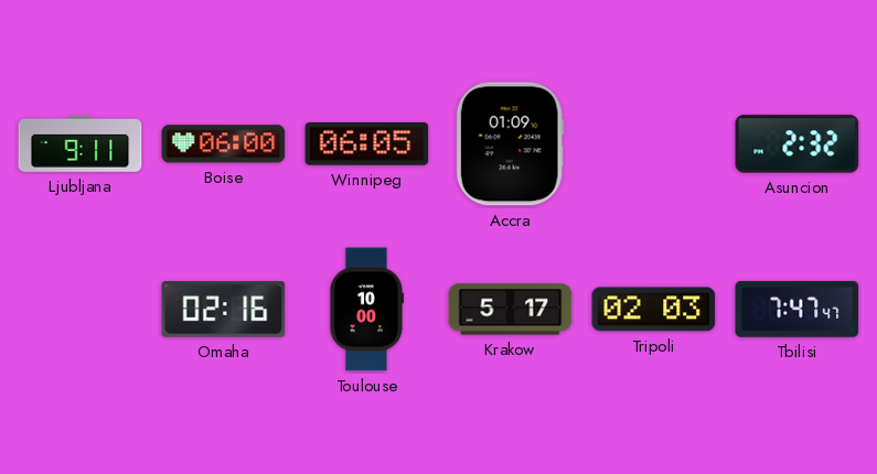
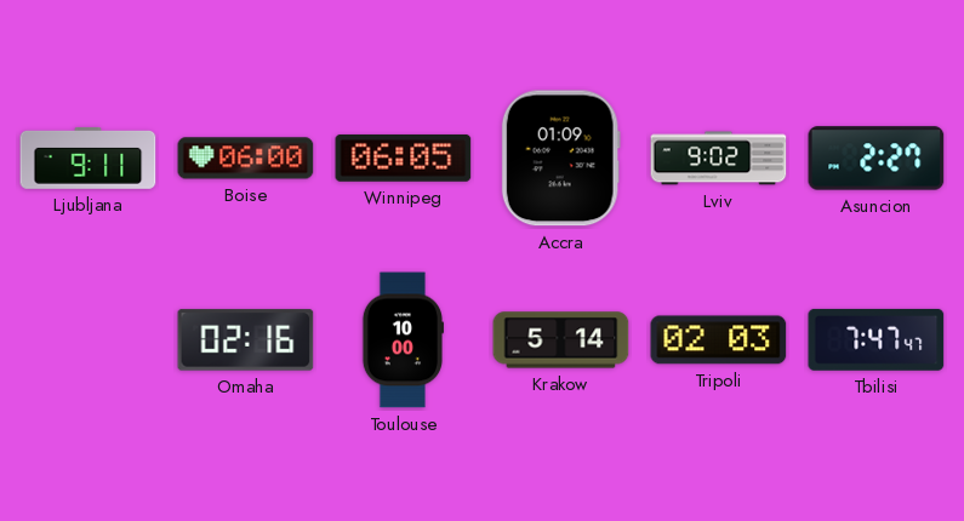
Lviv: none -> 9:02 (719, 159)
Asuncion: 2:32 -> 2:27 (877, 159)
Krakow: 5:17 -> 5:14 (561, 340)
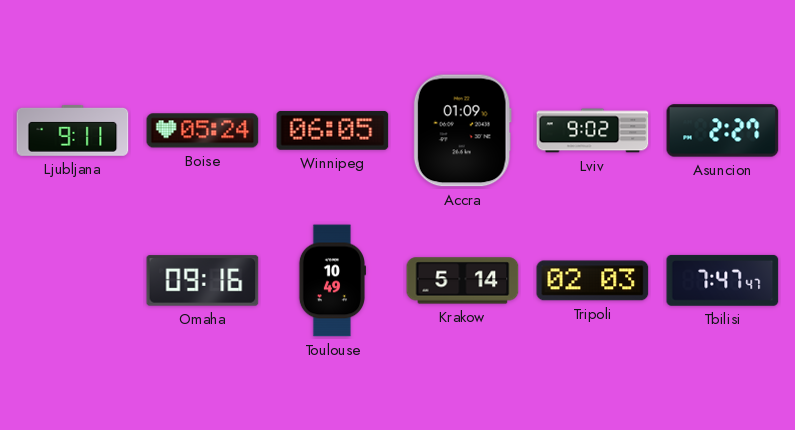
Boise: 06:00 -> 05:24 (203, 131)
Omaha: 02:16 -> 09:16 (203, 281)
Toulouse: 10:00 -> 10:49 (331, 281)
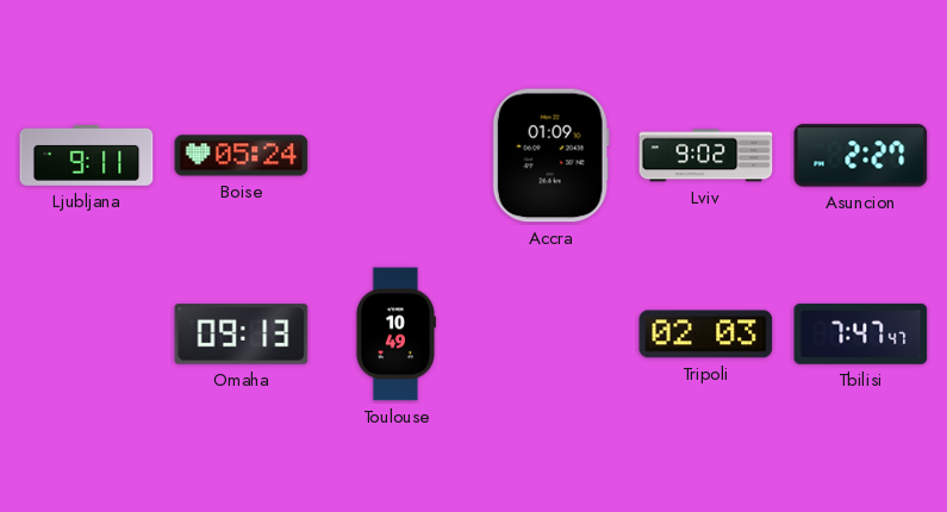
Winnipeg: 06:05 -> none (333, 130)
Omaha: 09:16 -> 09:13 (242, 335)
Krakow: 5:14 -> none (463, 281)
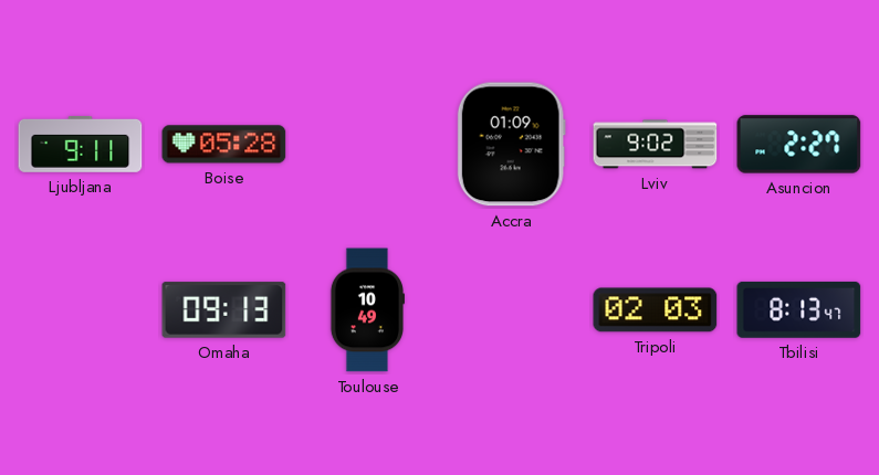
Boise: 05:24 -> 05:28 (224, 145)
Tbilisi: 7:47 -> 8:13 (799, 309)
